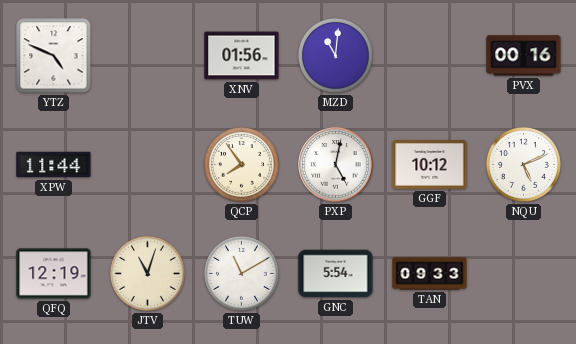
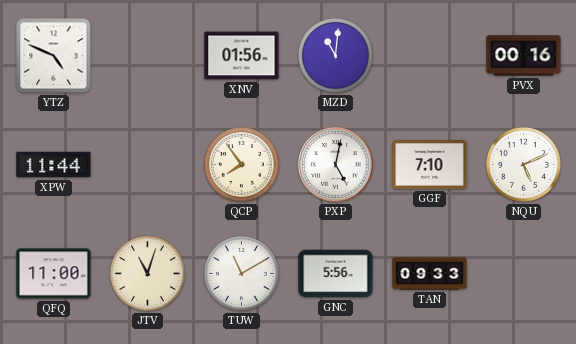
GGF: 10:12 -> 7:10 (430, 165)
QFQ: 12:19 -> 11:00 (54, 274)
GNC: 5:54 -> 5:56 (336, 274)
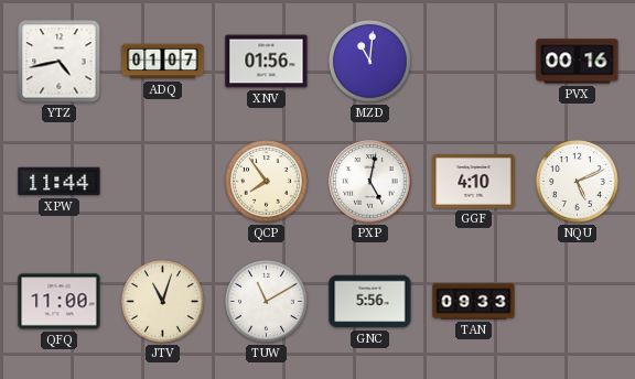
YTZ: 4:49 -> 4:43 (60, 62)
ADQ: none -> 01:07 (163, 62)
GGF: 7:10 -> 4:10 (474, 182)
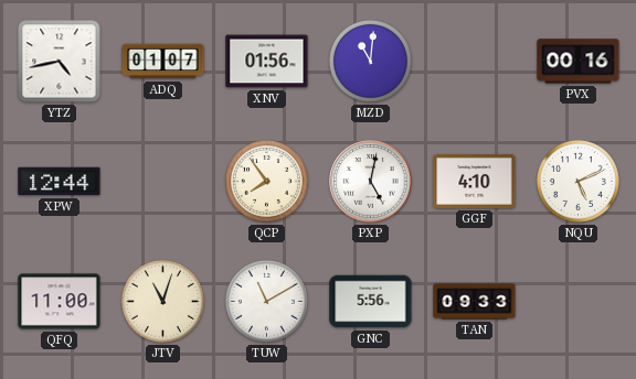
XPW: 11:44 -> 12:44 (60, 182)
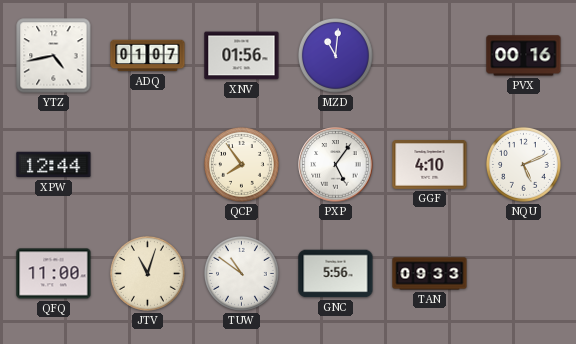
PXP: 5:02 -> 5:06 (336, 165)
TUW: 11:10 -> 10:51 (242, 273)
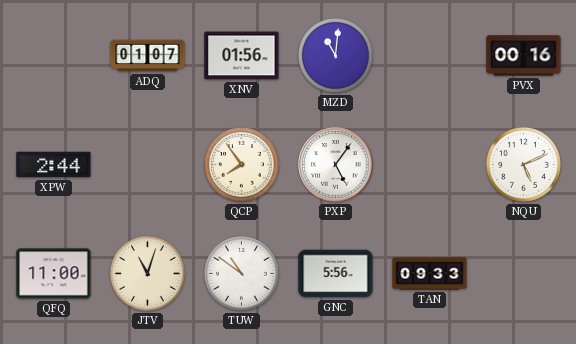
YTZ: 4:43 -> none (54, 56)
XPW: 12:44 -> 2:44 (54, 165)
GGF: 4:10 -> none (430, 165)
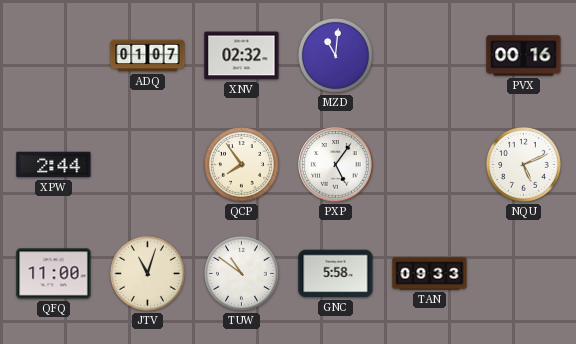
XNV: 01:56 -> 02:32 (242, 56)
GNC: 5:56 -> 5:58 (336, 274)
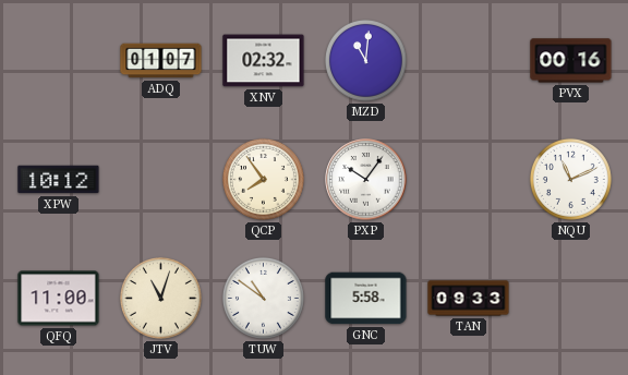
XPW: 2:44 -> 10:12 (59, 180)
PXP: 5:06 -> 10:06 (366, 180)
NQU: 5:11 -> 11:11 (571, 179)
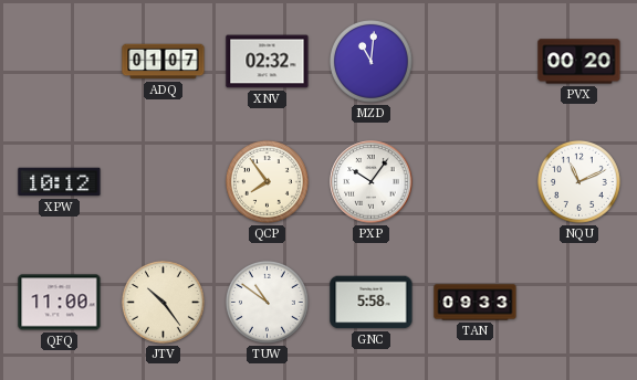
PVX: 00:16 -> 00:20 (579, 62)
JTV: 11:03 -> 10:24 (164, 302)
